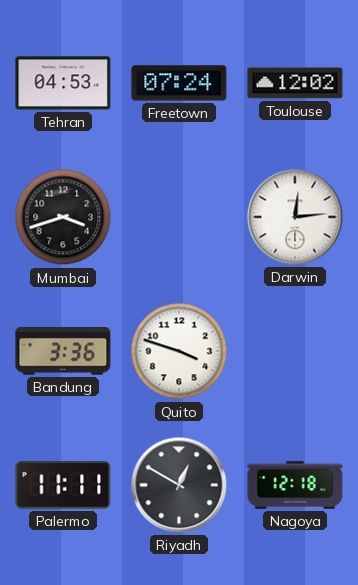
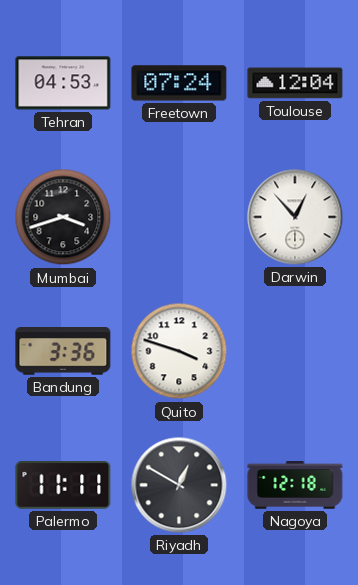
Toulouse: 12:02 -> 12:04 (295, 83)
Darwin: 12:14 -> 12:53 (295, 217)
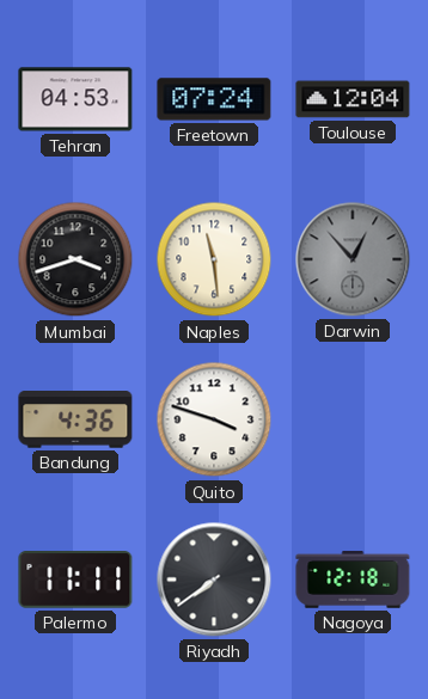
Naples: none -> 11:29 (214, 259)
Darwin dial: white -> grey (353, 259)
Bandung: 3:36 -> 4:36 (75, 421)
Riyadh: 12:50 -> 7:39 (214, 580)
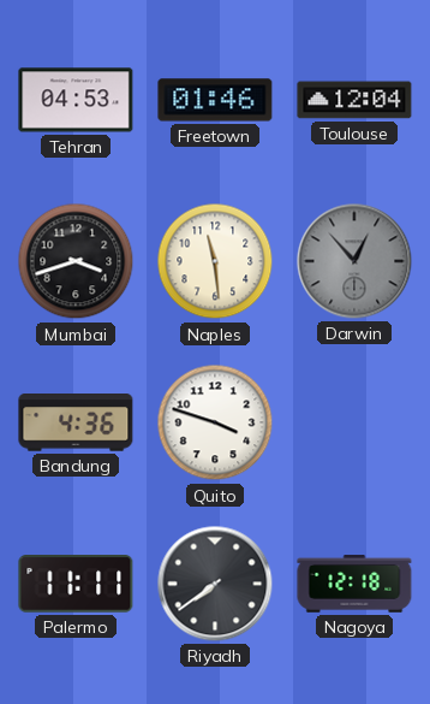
Freetown: 07:24 -> 01:46 (215, 100)
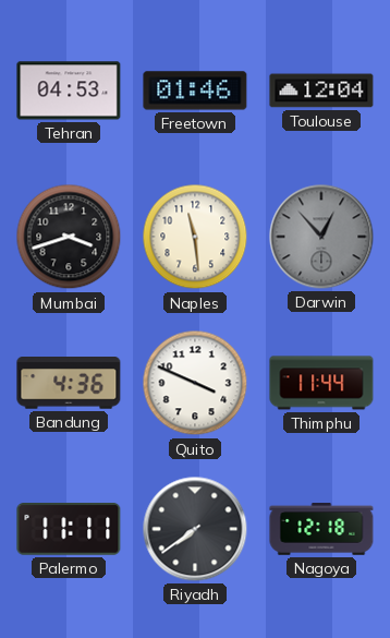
Quito: 3:48 -> 3:49 (195, 383)
Thimphu: none -> 11:44 (321, 383)
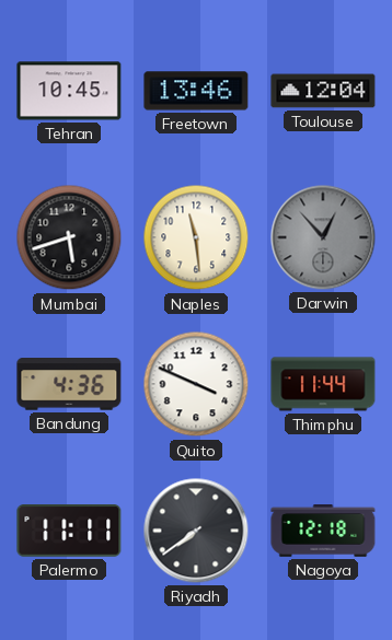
Tehran: 04:53 -> 10:45 (69, 91)
Freetown: 01:46 -> 13:46 (196, 91)
Mumbai: 3:42 -> 5:42 (69, 237)
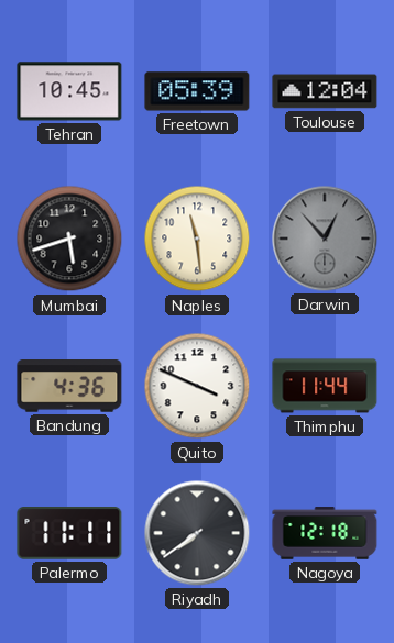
Freetown: 13:46 -> 05:39 (197, 91)
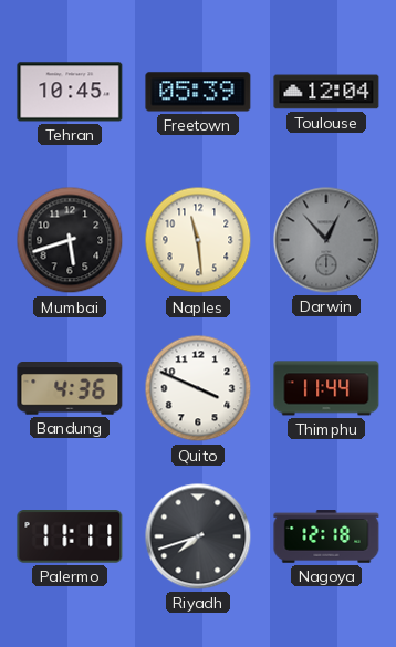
Riyadh: 7:39 -> 7:42 (198, 536)
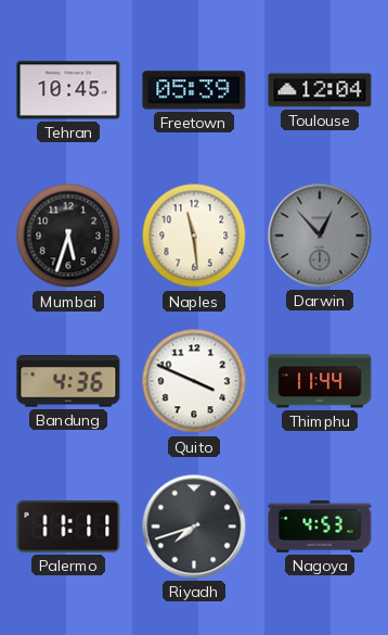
Mumbai: 5:42 -> 5:33 (68, 236)
Nagoya: 12:18 -> 4:53 (320, 526)
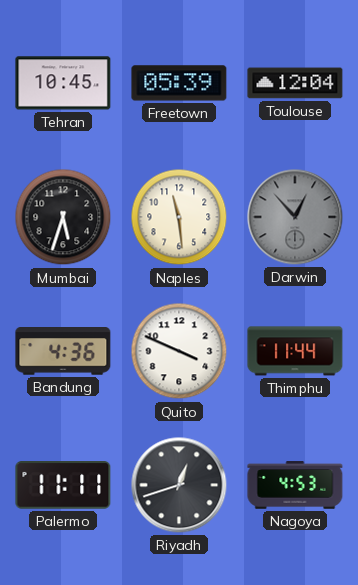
Riyadh: 7:42 -> 12:42 (179, 485)
